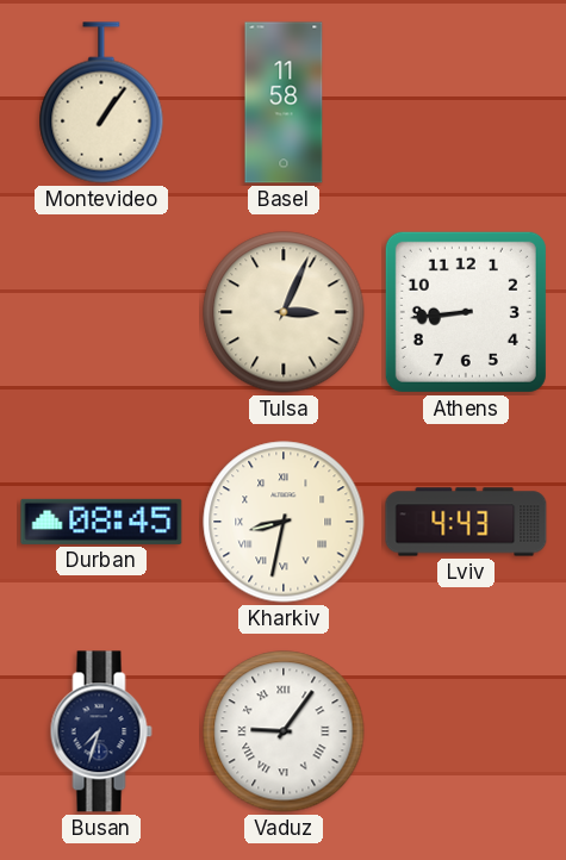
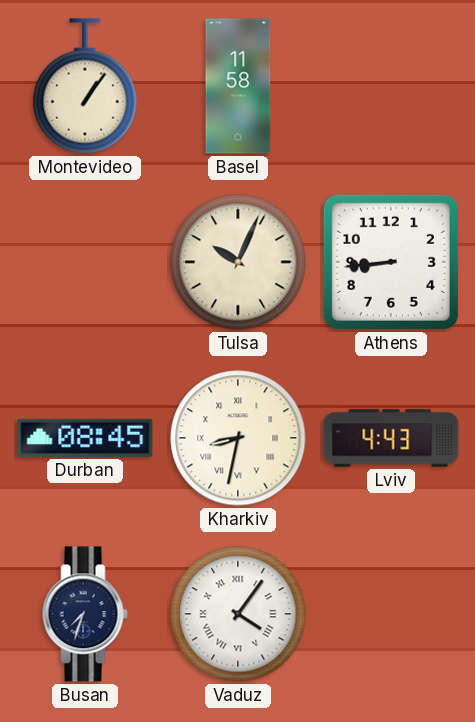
Tulsa: 3:04 -> 10:04 (238, 262)
Vaduz: 9:06 -> 4:06 (238, 614)
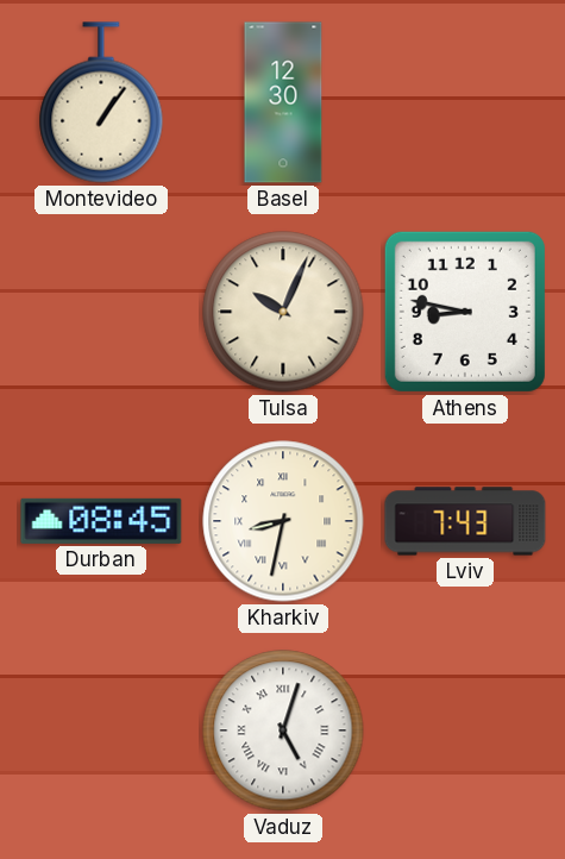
Basel: 11:58 -> 12:30 (283, 102)
Athens: 8:44 -> 8:47 (465, 312)
Lviv: 4:43 -> 7:43 (465, 521)
Busan: 7:33 -> none (85, 614)
Vaduz: 4:06 -> 5:03 (283, 731)
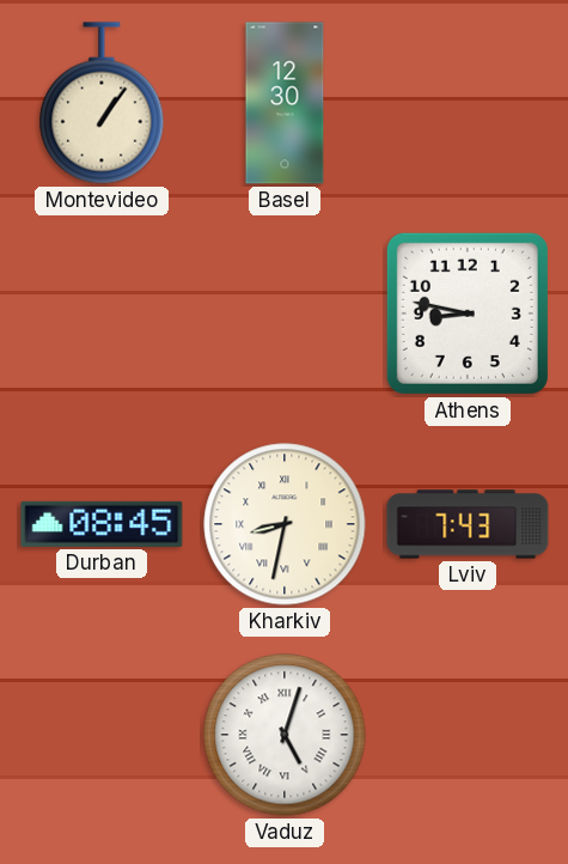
Tulsa: 10:04 -> none (283, 312)
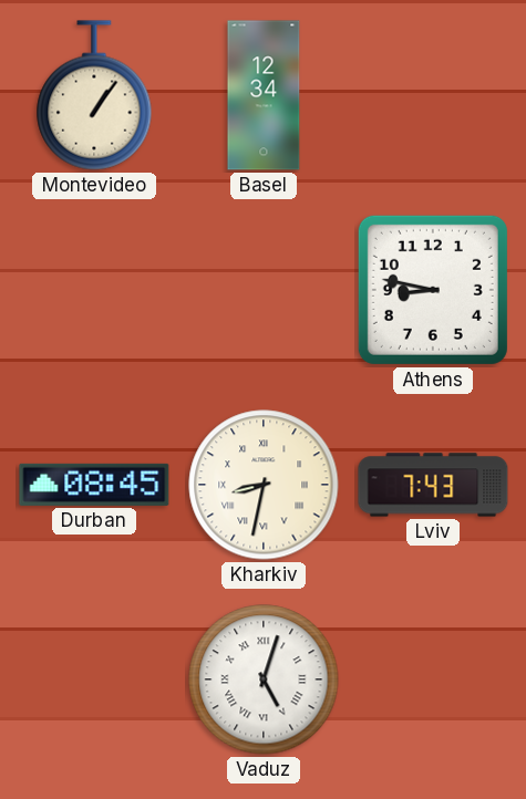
Basel: 12:30 -> 12:34 (264, 95)
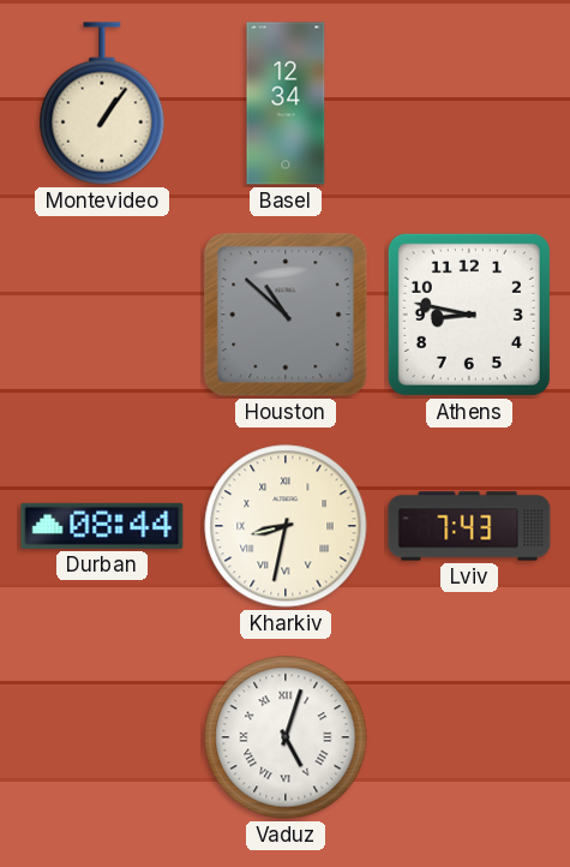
Houston: none -> 10:52 (286, 315)
Durban: 08:45 -> 08:44 (102, 526)
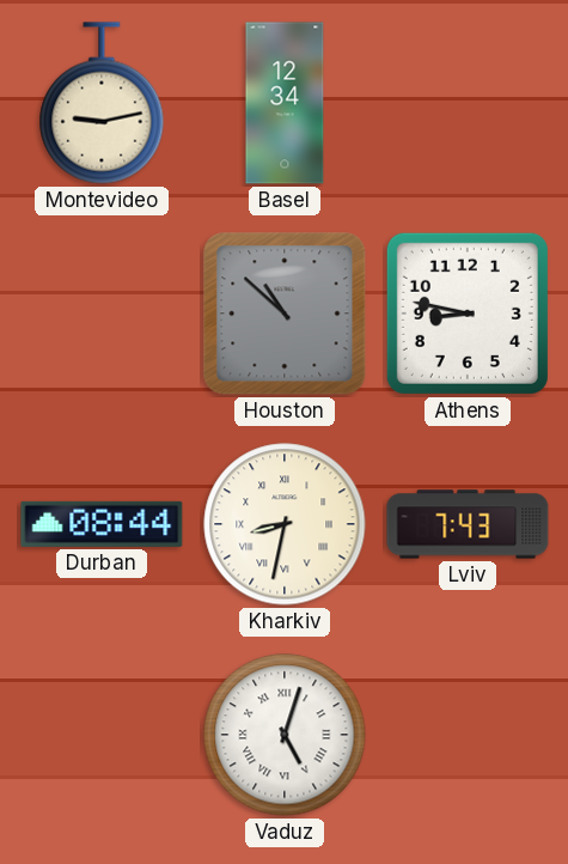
Montevideo: 1:06 -> 9:13 (102, 103)
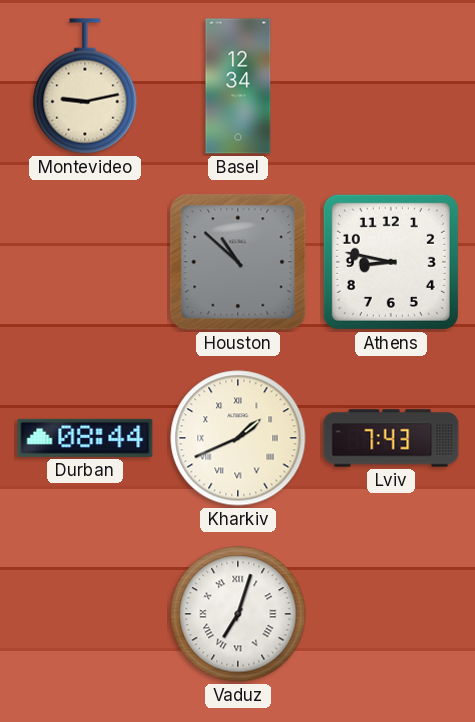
Kharkiv: 8:32 -> 1:41 (238, 438)
Vaduz: 5:03 -> 7:03 (238, 614)
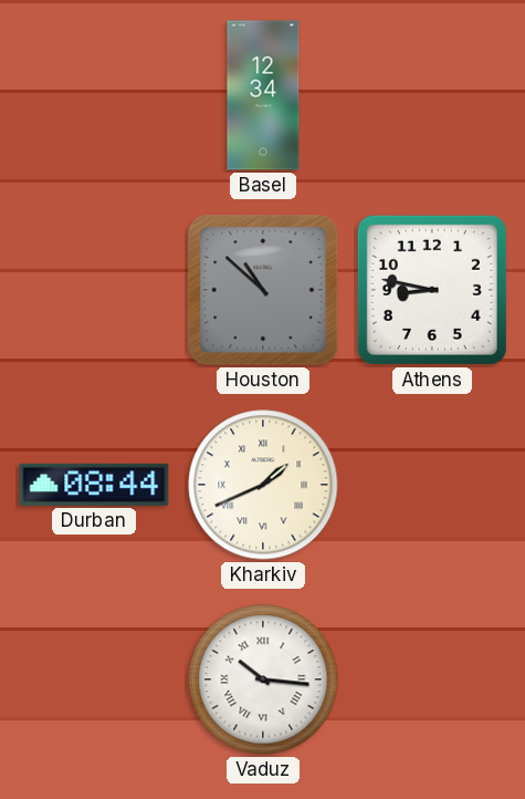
Montevideo: 9:13 -> none (85, 86)
Lviv: 7:43 -> none (391, 438)
Vaduz: 7:03 -> 10:16 (263, 679)
